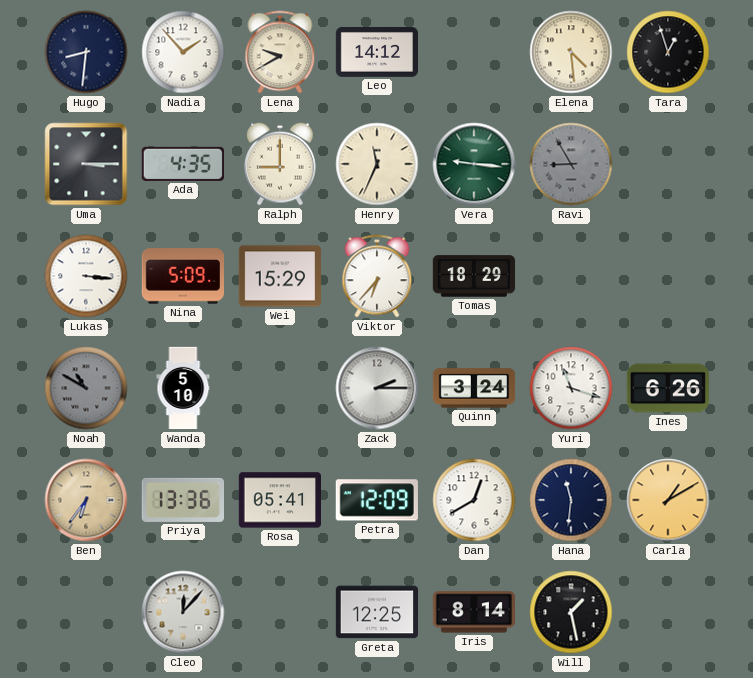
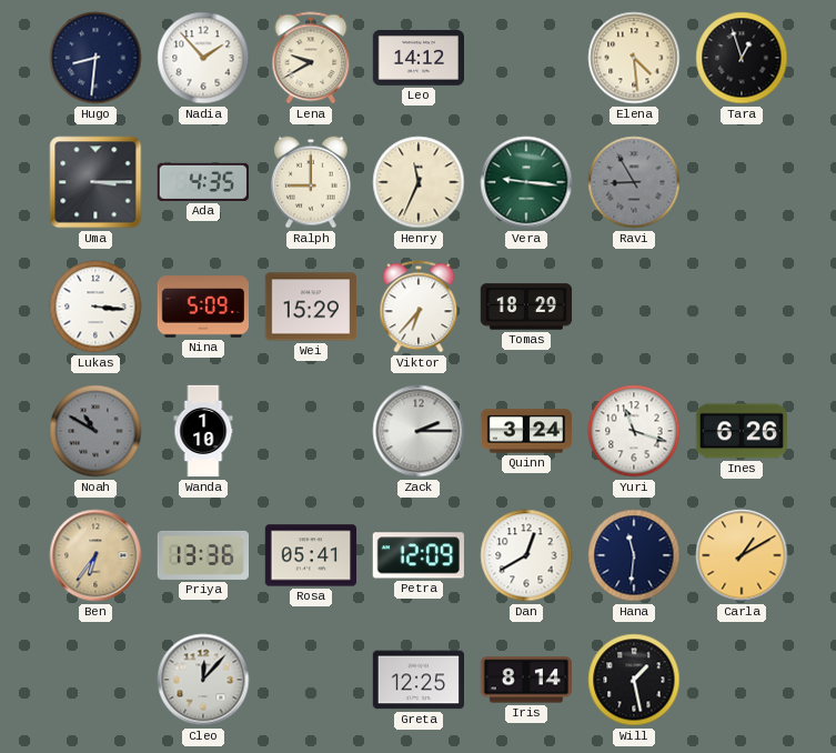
Wanda: 5:10 -> 1:10 (203, 431)
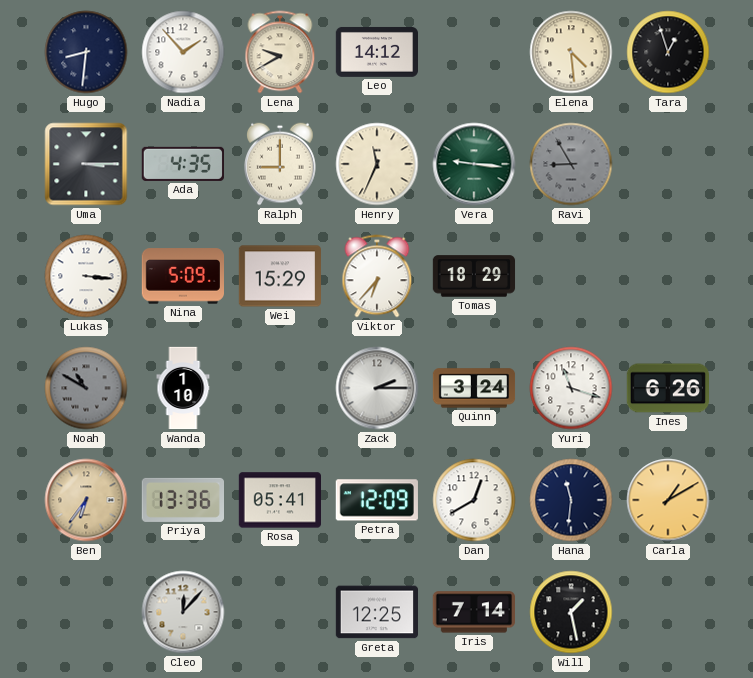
Iris: 8:14 -> 7:14 (473, 612)
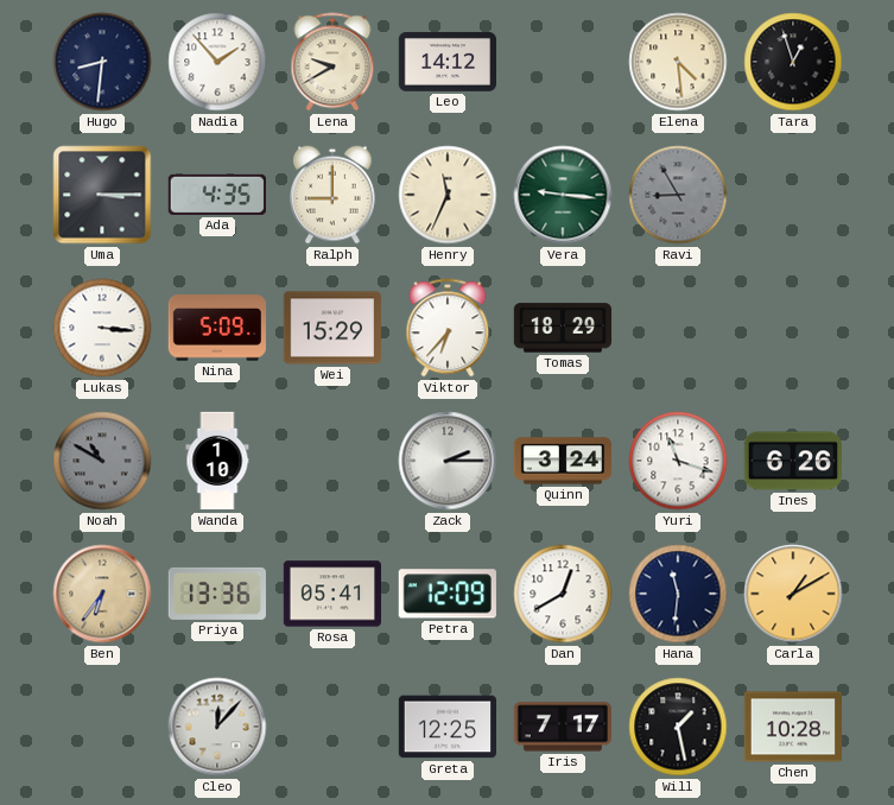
Iris: 7:14 -> 7:17 (562, 727)
Chen: none -> 10:28 (792, 727)
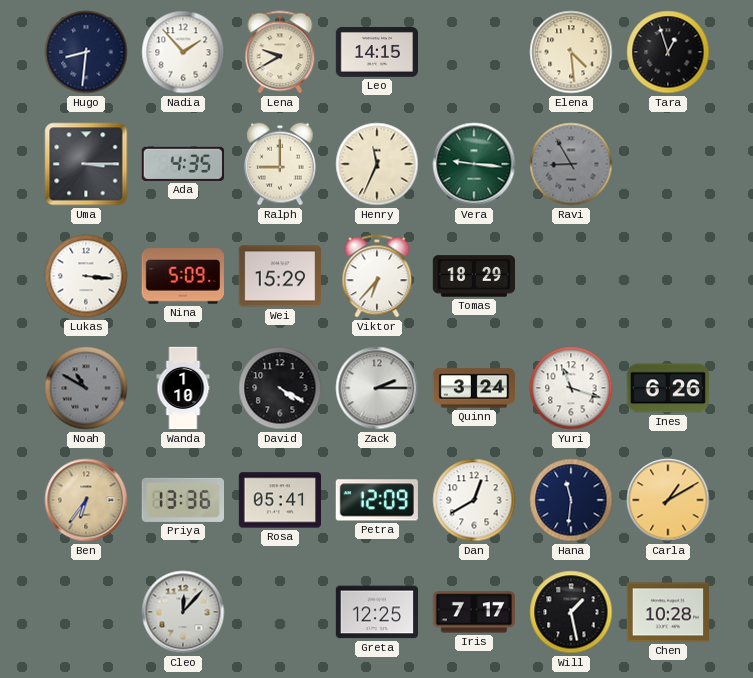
Leo: 14:12 -> 14:15 (377, 52)
David: none -> 4:20 (280, 388)
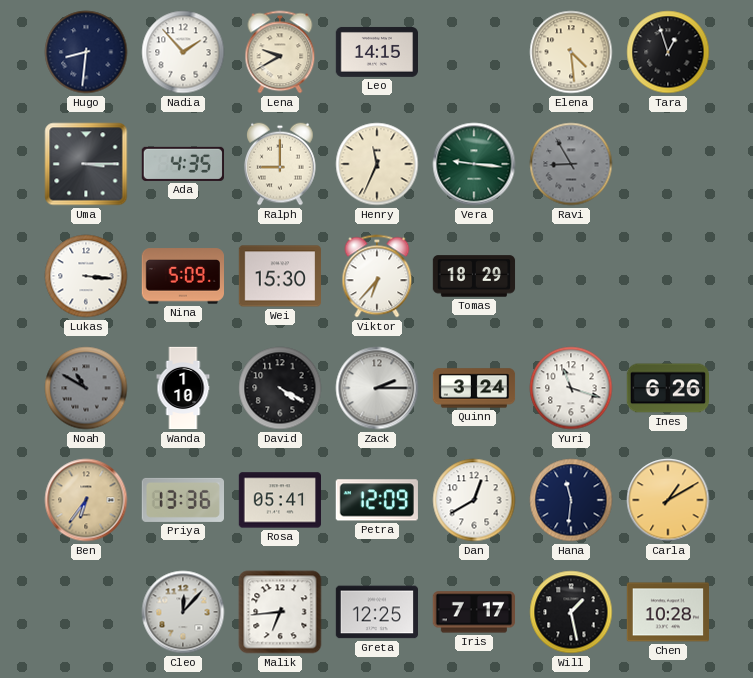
Wei: 15:29 -> 15:30 (279, 276)
Malik: none -> 6:44 (280, 612)
